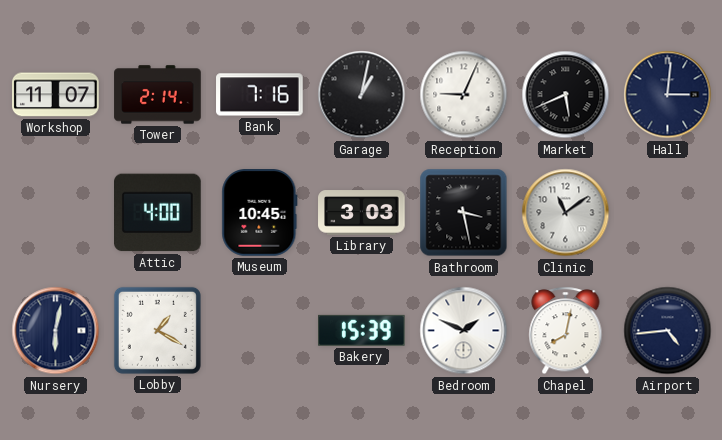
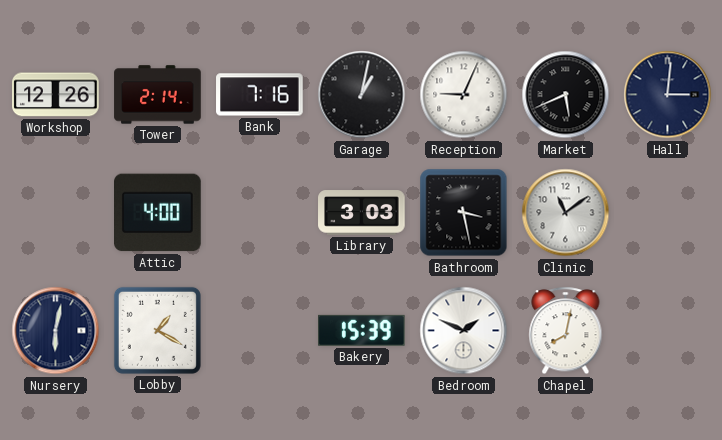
Workshop: 11:07 -> 12:26 (56, 95)
Museum: 10:45 -> none (260, 213)
Airport: 4:44 -> none (668, 331)
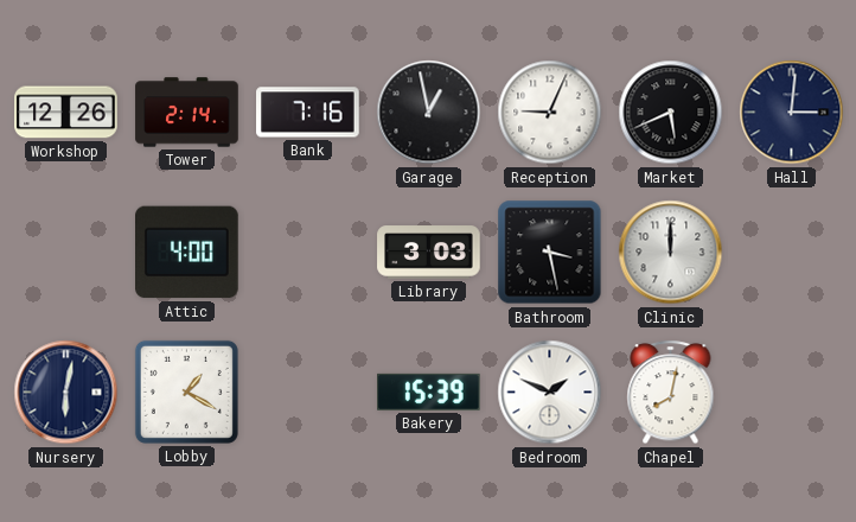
Garage: 1:02 -> 12:58 (429, 113)
Clinic: 11:09 -> 12:00 (671, 253)
